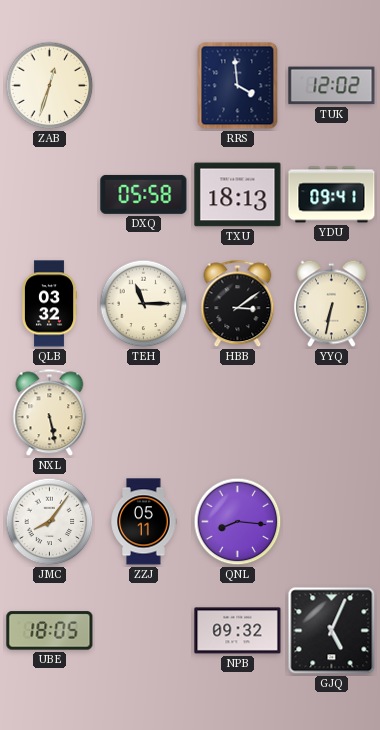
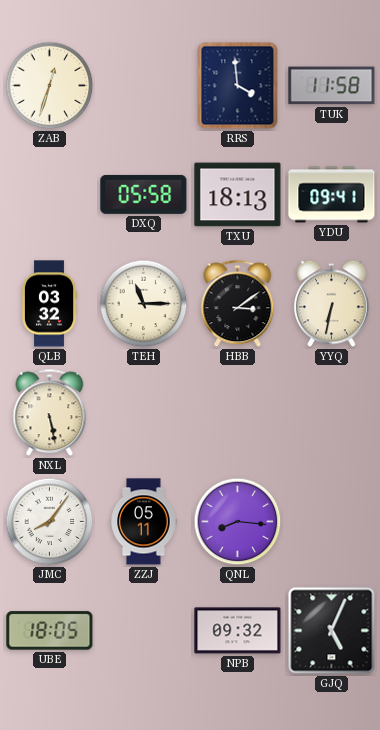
TUK: 12:02 -> 11:58 (332, 86)
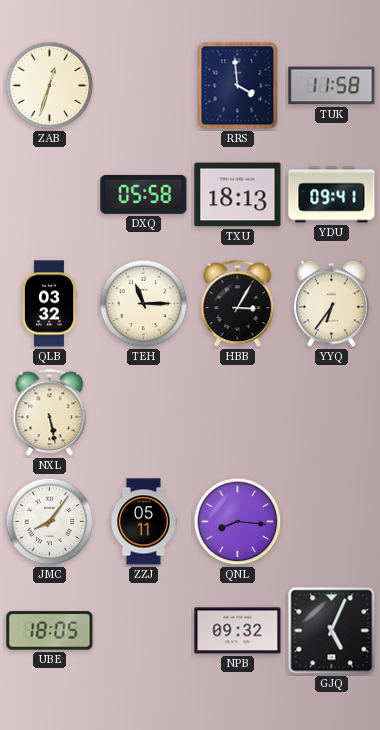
HBB: 3:09 -> 3:05 (238, 304)
YYQ: 6:32 -> 6:36 (331, 304)
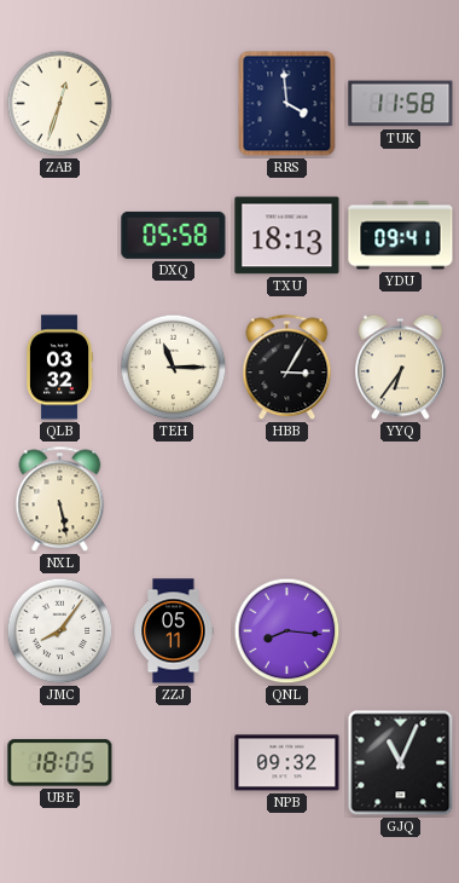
GJQ: 5:04 -> 11:04 (401, 763)
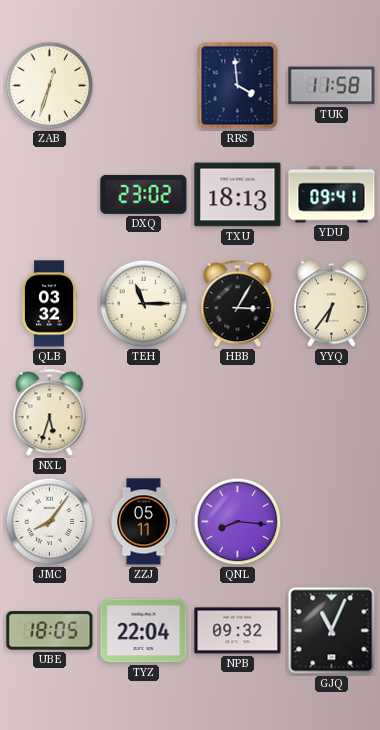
DXQ: 05:58 -> 23:02 (144, 194)
NXL: 5:28 -> 5:33 (50, 413)
TYZ: none -> 22:04 (144, 631)
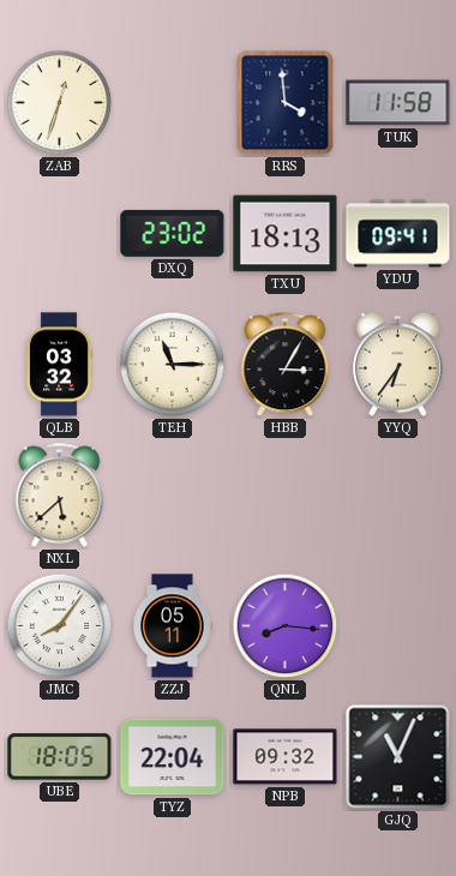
NXL: 5:33 -> 5:38 (60, 496)
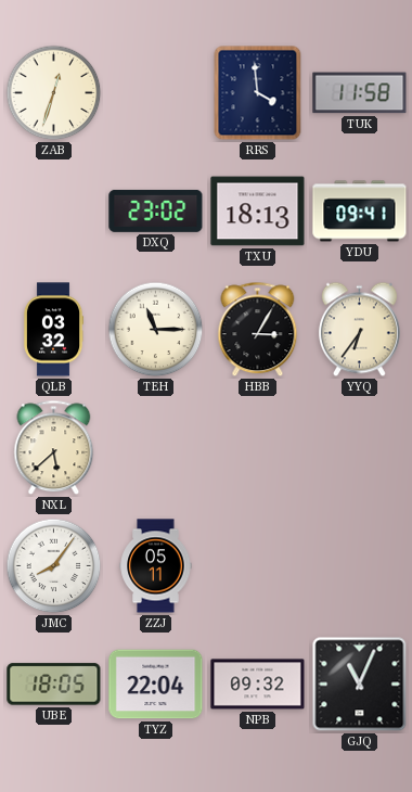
QNL: 8:16 -> none (286, 626)
